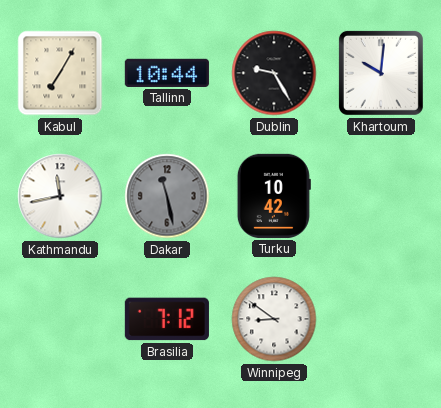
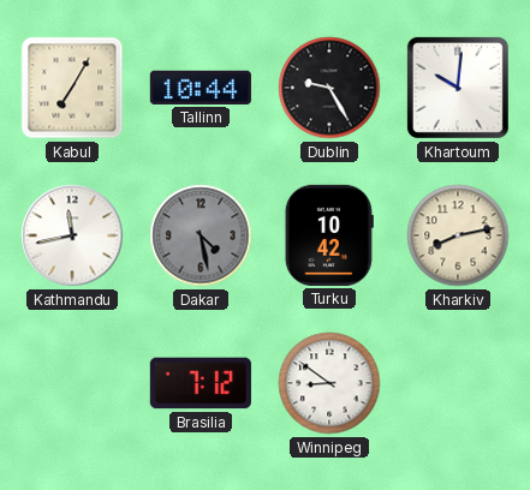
Dakar: 11:28 -> 4:28 (201, 235)
Kharkiv: none -> 8:13 (458, 235)
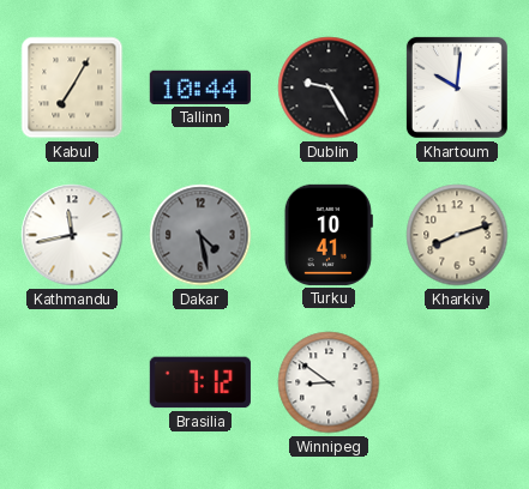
Turku: 10:42 -> 10:41 (329, 235)
Kharkiv: 8:13 -> 8:12 (457, 235)
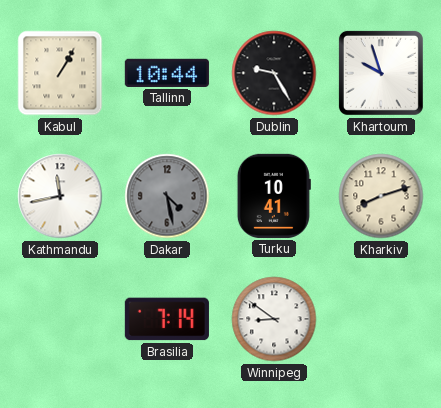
Kabul: 7:05 -> 1:05 (60, 73)
Khartoum: 10:01 -> 9:57 (381, 73)
Brasilia: 7:12 -> 7:14 (167, 319)
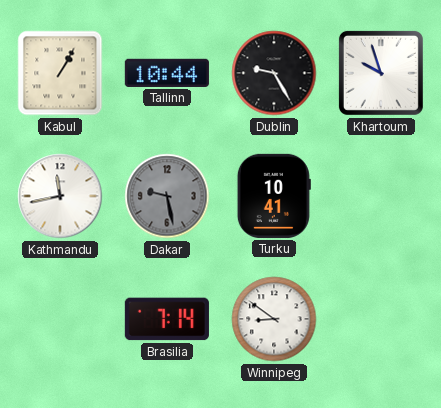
Dakar: 4:28 -> 9:28 (167, 196)
Kharkiv: 8:12 -> none (381, 196)
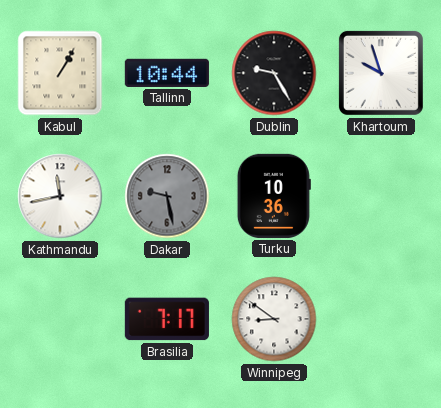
Turku: 10:41 -> 10:36 (274, 196)
Brasilia: 7:14 -> 7:17 (167, 319)
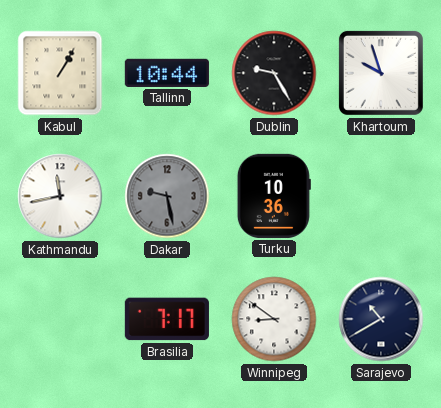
Sarajevo: none -> 10:40 (381, 319)
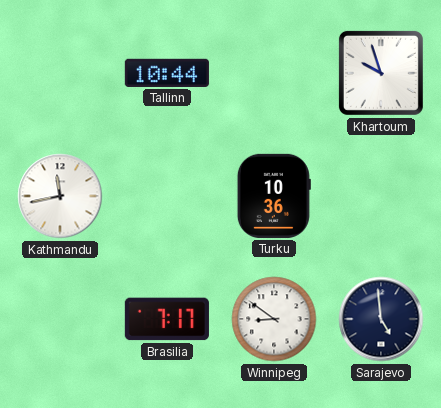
Kabul: 1:05 -> none (60, 73)
Dublin: 9:25 -> none (274, 73)
Dakar: 9:28 -> none (167, 196)
Sarajevo: 10:40 -> 4:59 (381, 319)
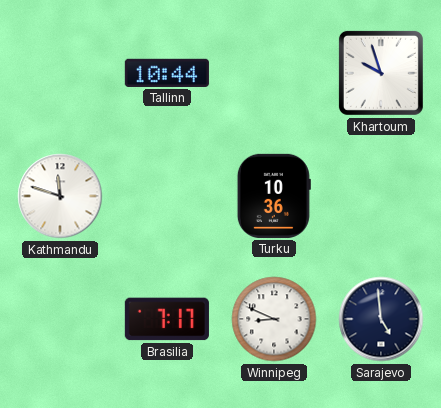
Kathmandu: 11:43 -> 11:48 (60, 196)
Winnipeg: 8:51 -> 8:49 (274, 319)
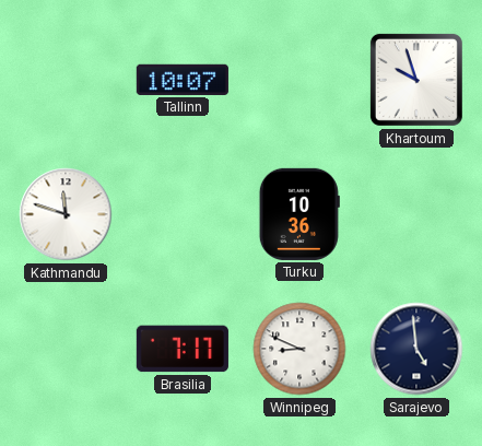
Tallinn: 10:44 -> 10:07 (183, 80)
